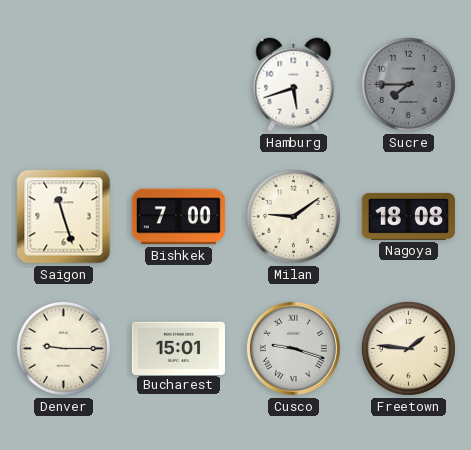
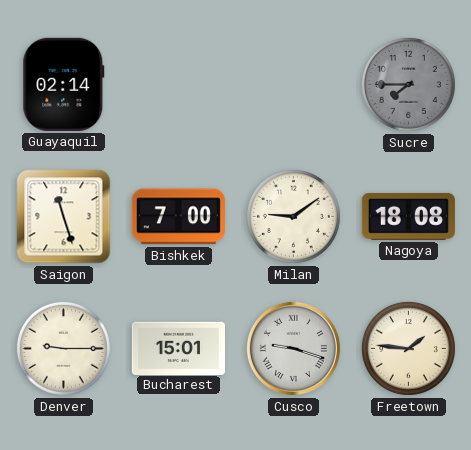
Guayaquil: none -> 02:14 (64, 84)
Hamburg: 5:42 -> none (294, 85)
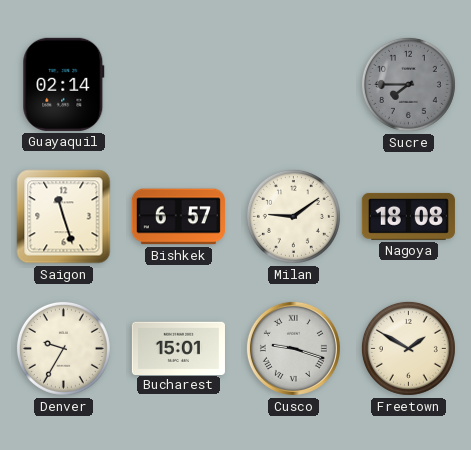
Bishkek: 7:00 -> 6:57 (178, 217)
Denver: 9:15 -> 9:35 (63, 348)
Freetown: 1:46 -> 1:50 (408, 348)
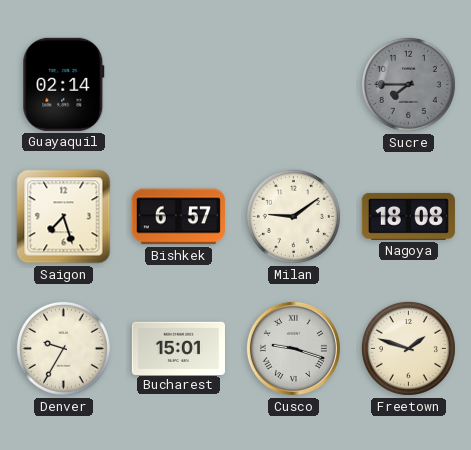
Saigon: 11:27 -> 7:27 (64, 217)
Freetown: 1:50 -> 1:48 (408, 348)
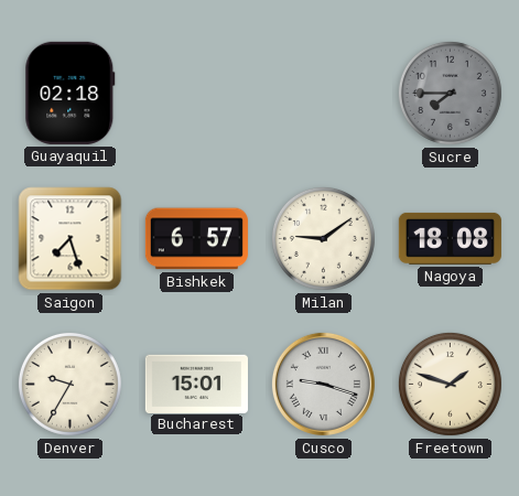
Guayaquil: 02:14 -> 02:18 (71, 93)
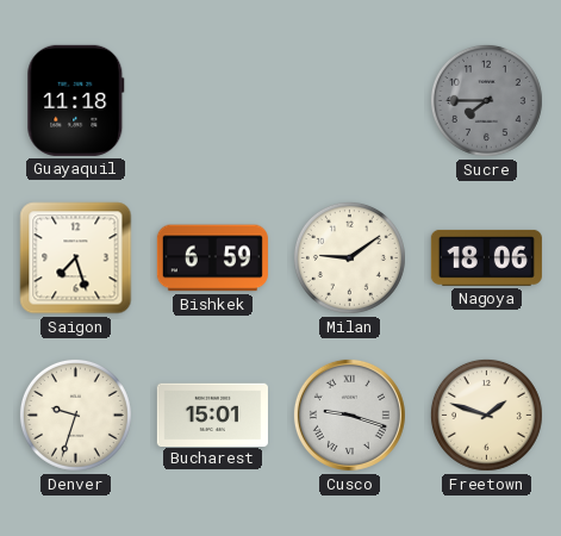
Guayaquil: 02:18 -> 11:18 (76, 100)
Bishkek: 6:57 -> 6:59 (212, 258)
Nagoya: 18:08 -> 18:06 (486, 257)
Denver: 9:35 -> 9:33 (75, 415)
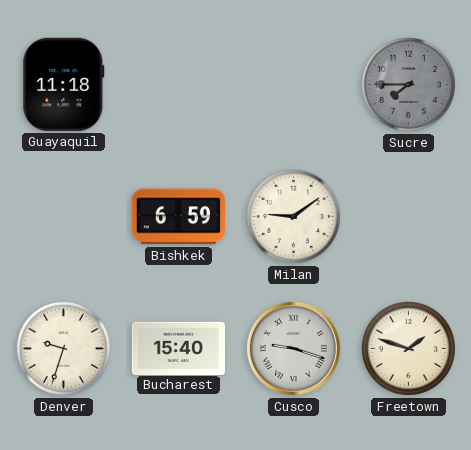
Saigon: 7:27 -> none (76, 258)
Nagoya: 18:06 -> none (486, 257)
Bucharest: 15:01 -> 15:40 (178, 348)
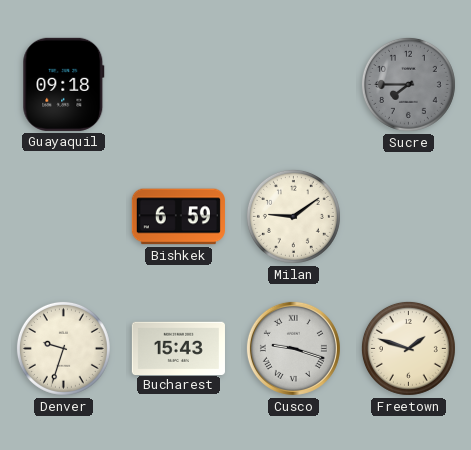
Guayaquil: 11:18 -> 09:18 (64, 84)
Bucharest: 15:40 -> 15:43 (178, 348)
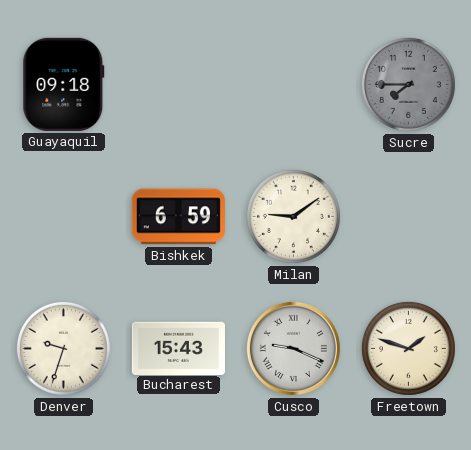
Cusco: 9:18 -> 9:19 (293, 348)
